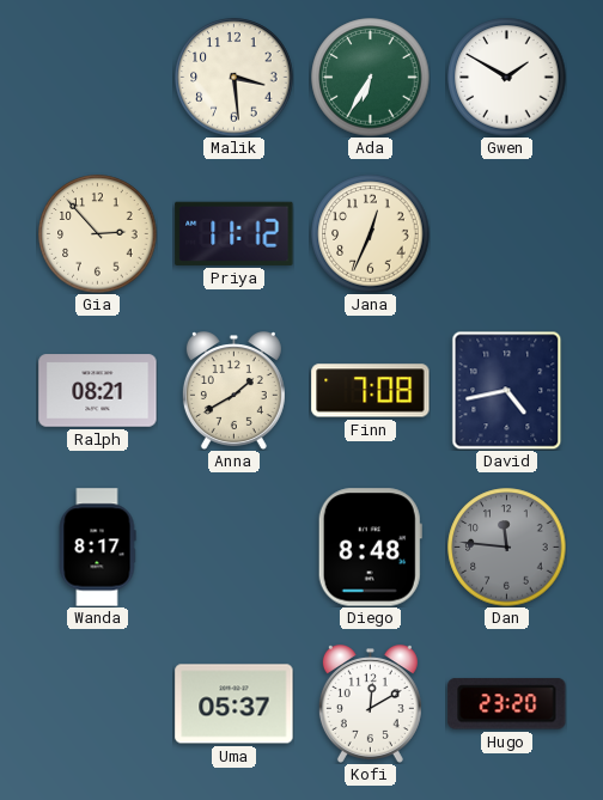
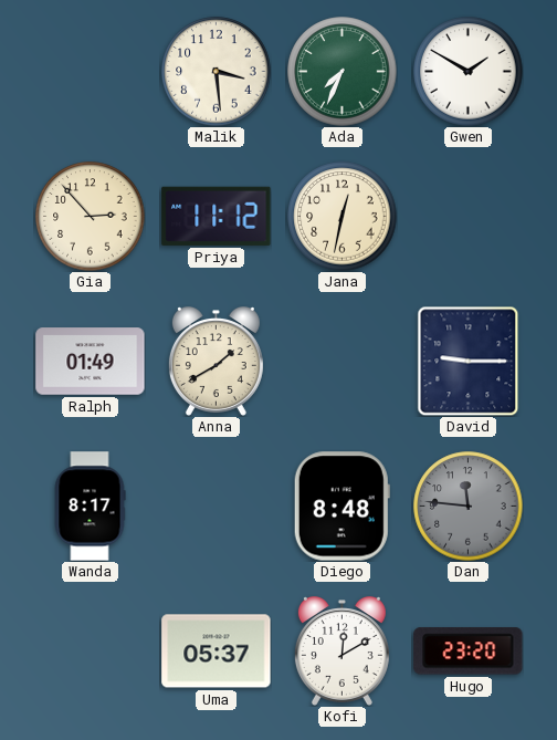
Ada: 6:35 -> 7:34 (343, 72)
Jana: 12:34 -> 12:32 (343, 217)
Ralph: 08:21 -> 01:49 (91, 362)
Finn: 7:08 -> none (371, 391)
David: 4:43 -> 9:15 (469, 361)
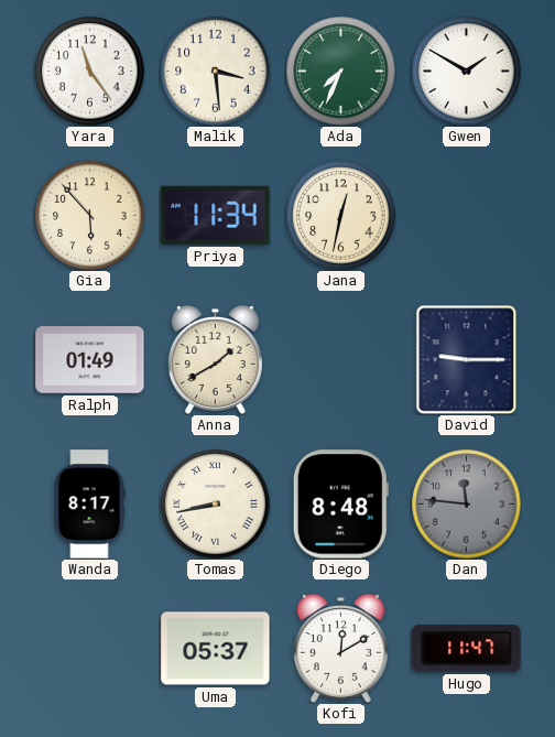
Yara: none -> 11:24 (90, 72)
Gia: 2:53 -> 5:53 (90, 216)
Priya: 11:12 -> 11:34 (216, 215)
Tomas: none -> 8:43 (216, 505)
Hugo: 23:20 -> 11:47 (467, 649)
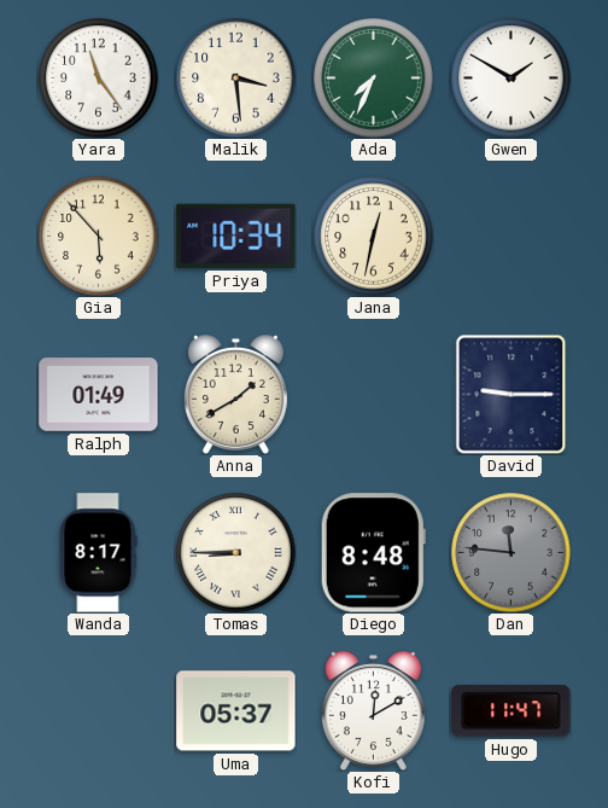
Priya: 11:34 -> 10:34 (236, 236)
Tomas: 8:43 -> 8:45 (236, 553)
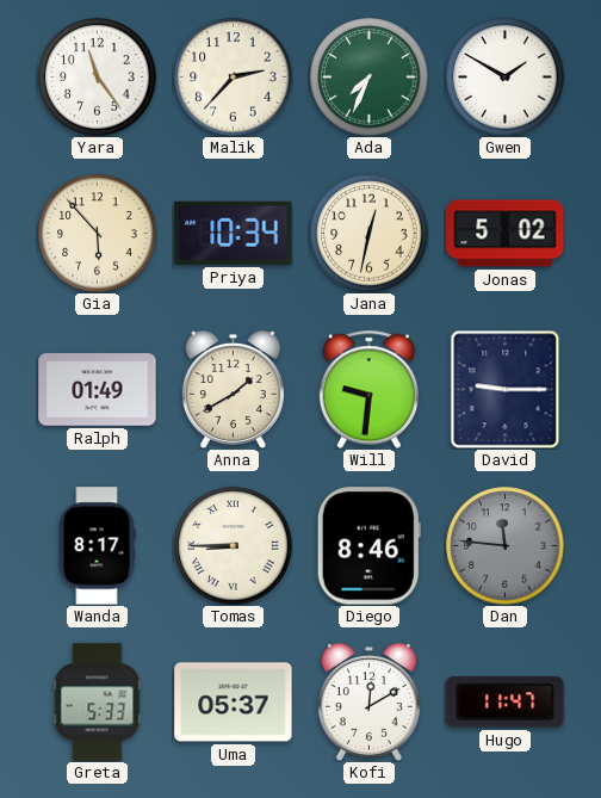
Malik: 3:29 -> 2:37 (234, 78)
Jonas: none -> 5:02 (506, 234)
Will: none -> 9:31 (368, 389)
Diego: 8:48 -> 8:46 (368, 546)
Greta: none -> 5:33 (98, 703)
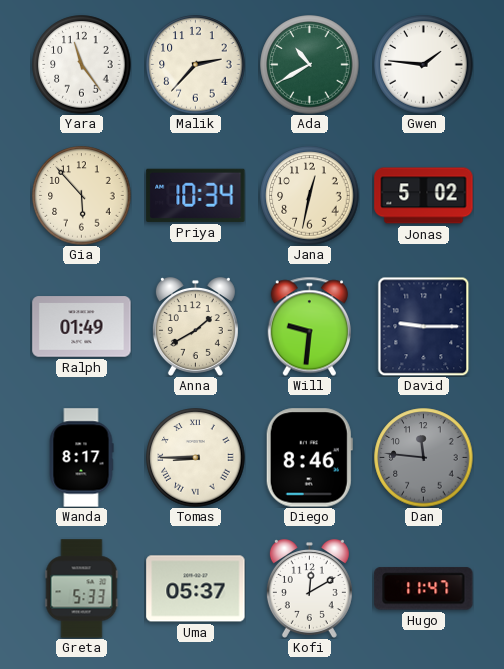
Ada: 7:34 -> 10:40 (310, 65)
Gwen: 1:50 -> 1:46 (424, 65)
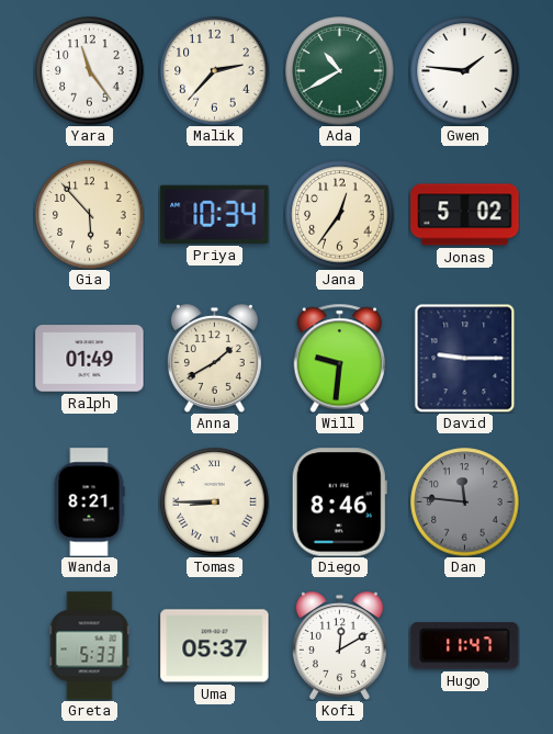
Jana: 12:32 -> 12:36 (340, 215)
Wanda: 8:17 -> 8:21 (89, 502)
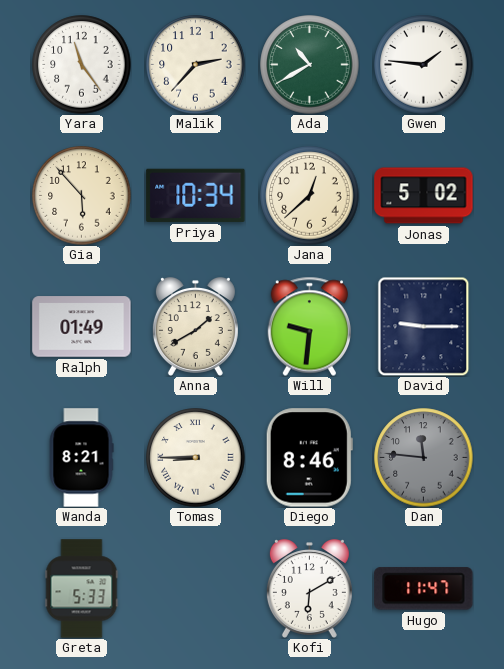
Jana: 12:36 -> 12:38 (310, 196)
Uma: 05:37 -> none (215, 646)
Kofi: 12:10 -> 6:10 (309, 589)
